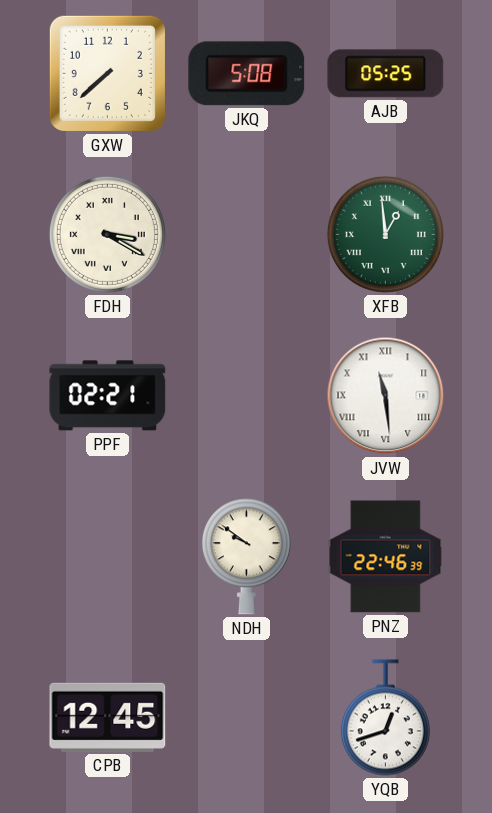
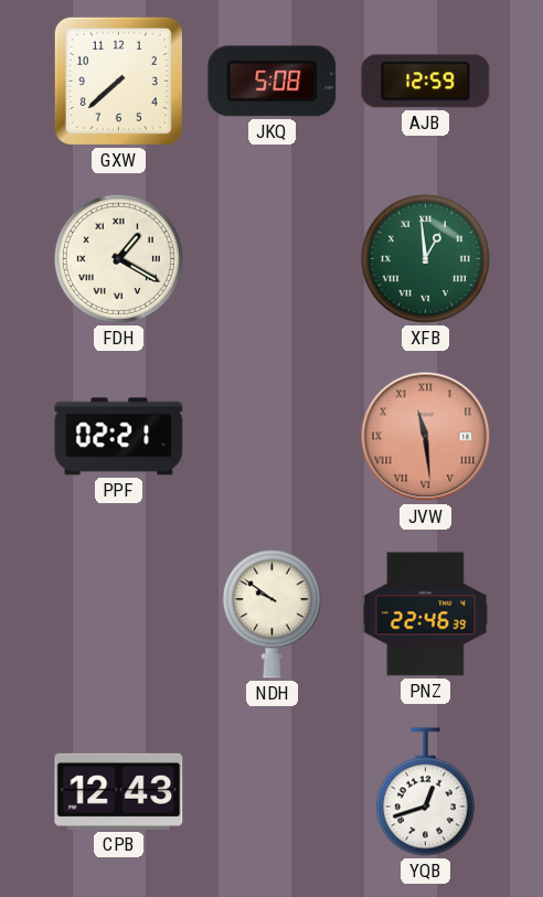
AJB: 05:25 -> 12:59 (426, 82)
FDH: 3:20 -> 1:20 (118, 258)
JVW dial: white -> salmon (426, 437)
CPB: 12:45 -> 12:43 (119, 791)
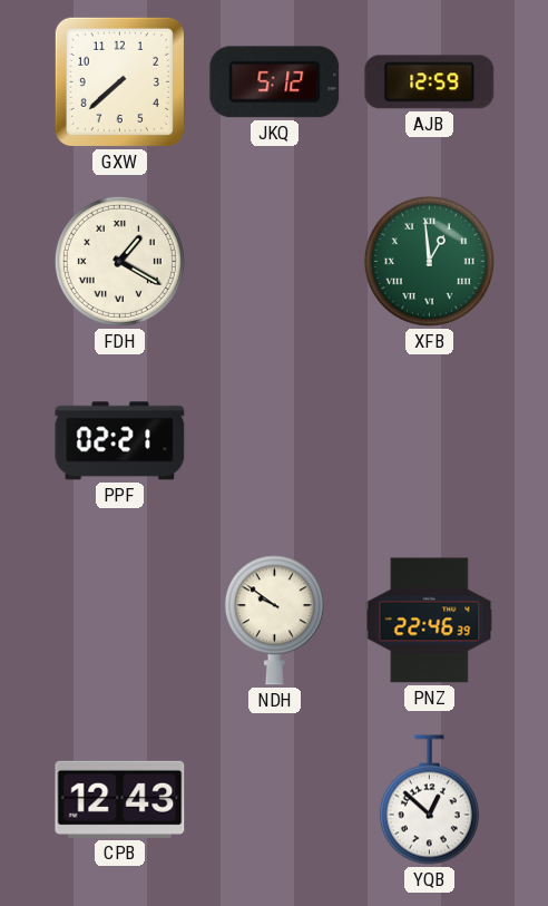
JKQ: 5:08 -> 5:12 (275, 82)
JVW: 11:29 -> none (426, 437)
YQB: 12:42 -> 12:52 (429, 800)
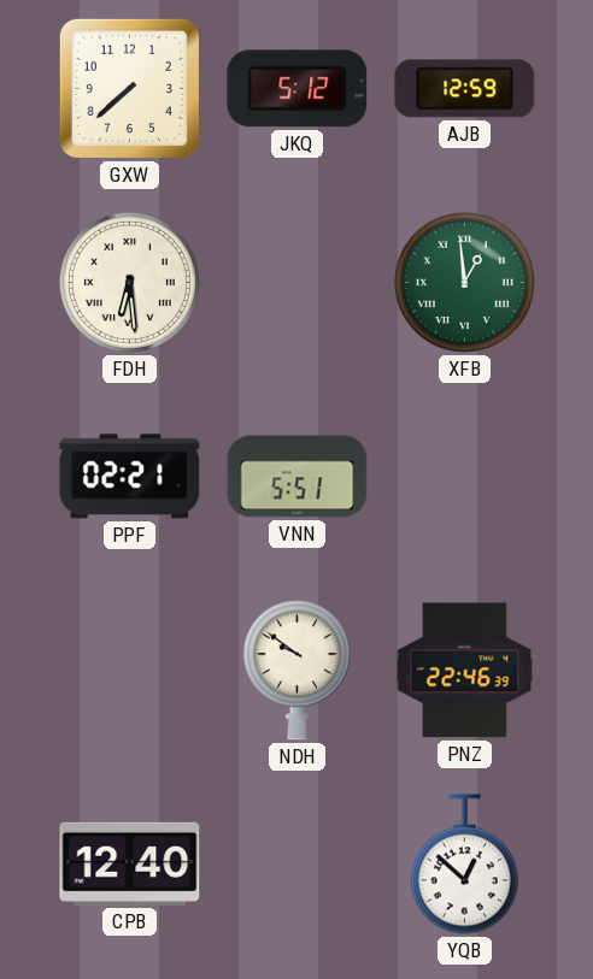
FDH: 1:20 -> 6:29 (129, 282)
VNN: none -> 5:51 (298, 477)
CPB: 12:43 -> 12:40 (130, 863)
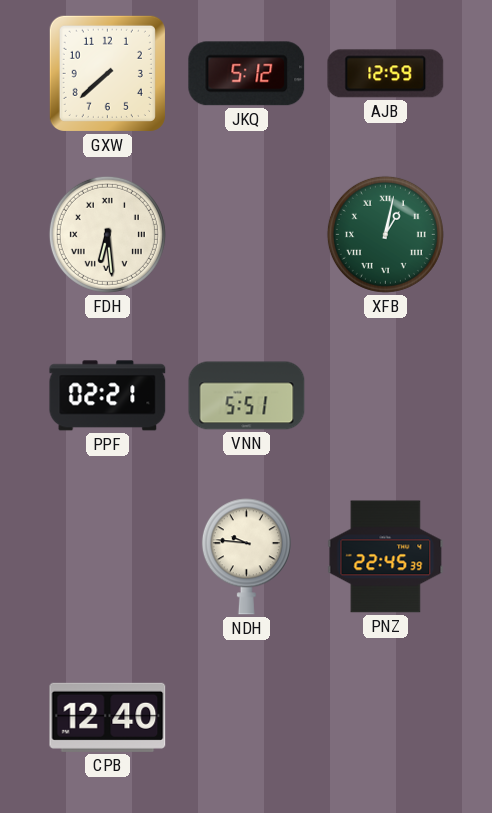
XFB: 12:59 -> 1:02 (385, 234)
NDH: 9:51 -> 9:46 (246, 557)
PNZ: 22:46 -> 22:45 (386, 557)
YQB: 12:52 -> none (464, 865)
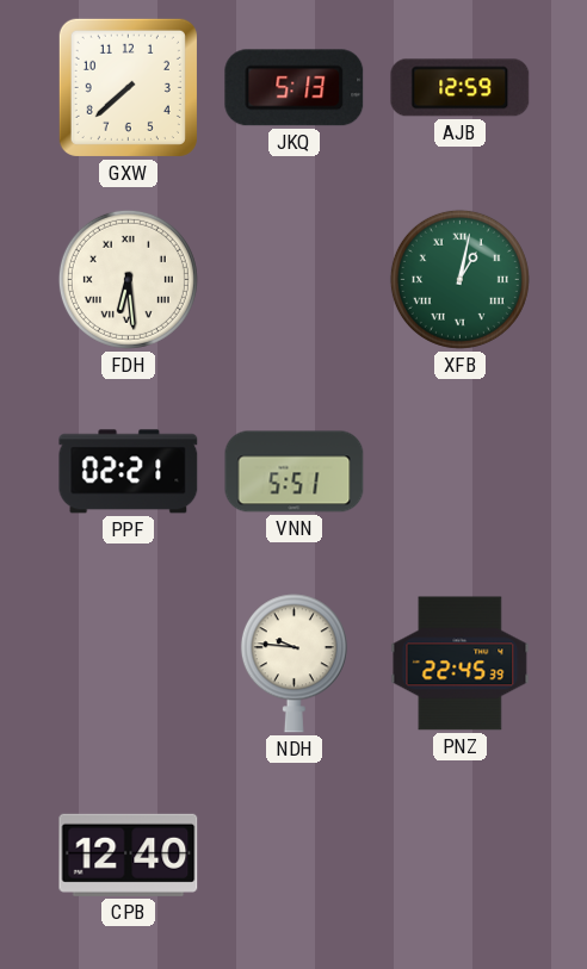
JKQ: 5:12 -> 5:13 (295, 88)
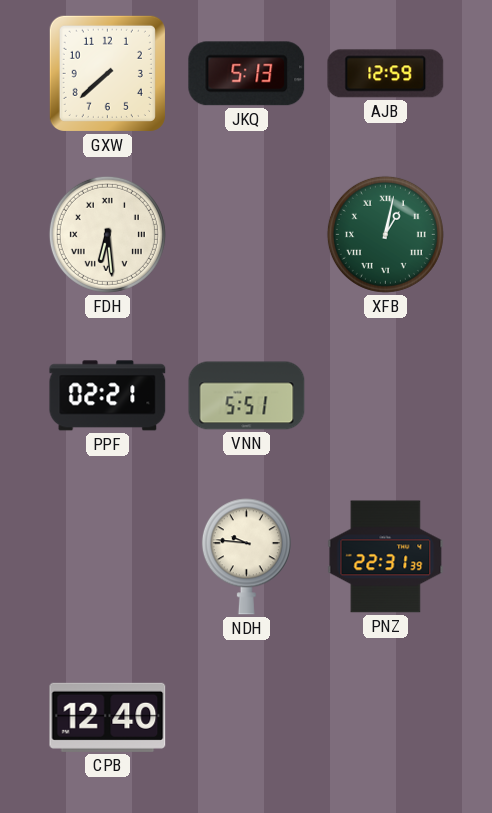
PNZ: 22:45 -> 22:31 (386, 557)
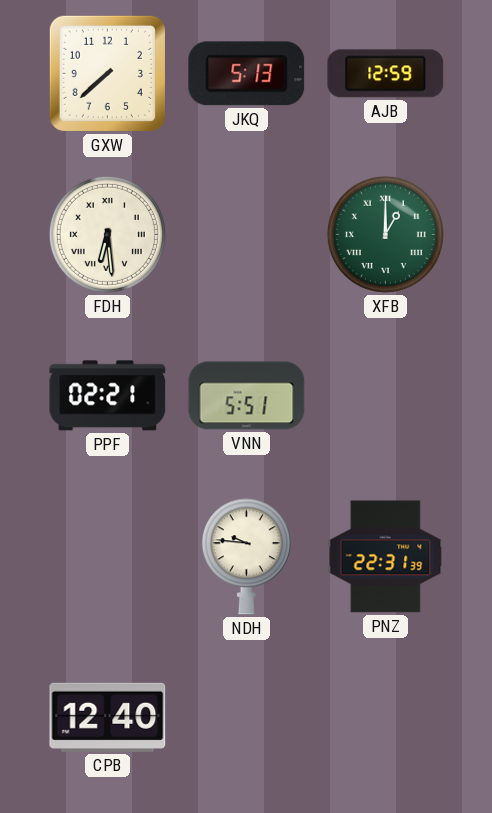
XFB: 1:02 -> 1:00 (385, 234)
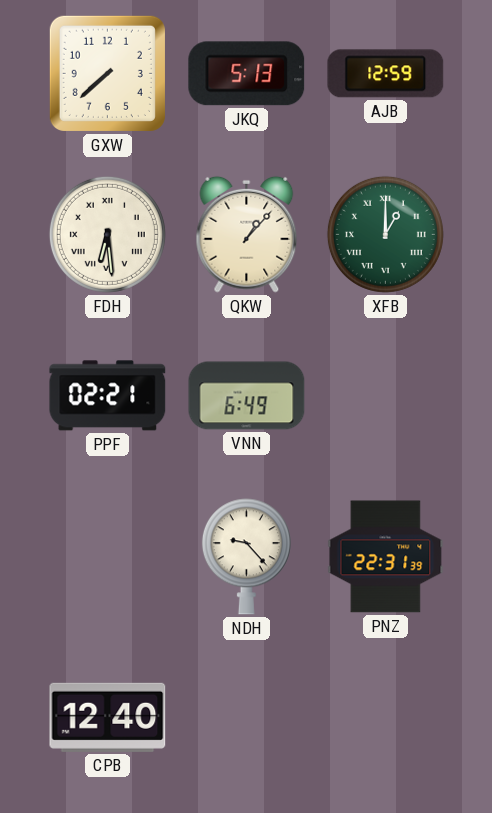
QKW: none -> 1:07 (247, 234)
VNN: 5:51 -> 6:49 (247, 396)
NDH: 9:46 -> 9:23 (246, 557)
